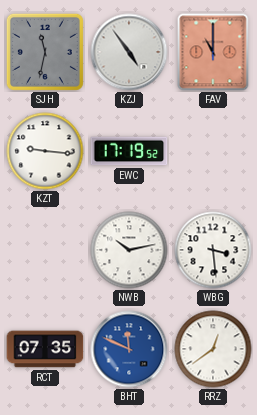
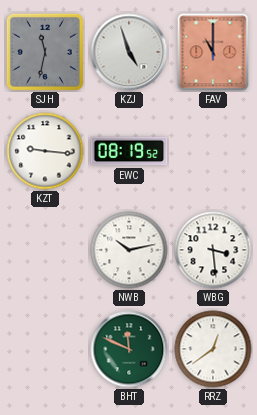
KZJ: 4:54 -> 4:57 (129, 52)
EWC: 17:19 -> 08:19 (129, 151)
RCT: 07:35 -> none (45, 349)
BHT dial: blue -> green (129, 349)
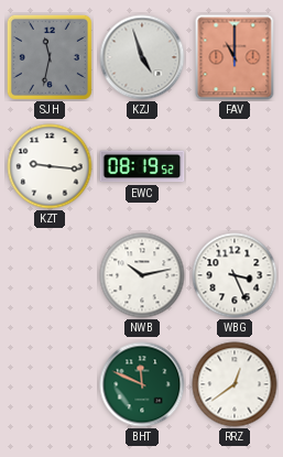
WBG: 3:29 -> 3:26 (235, 275)
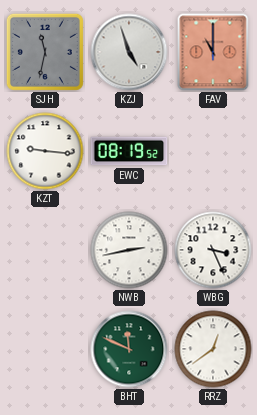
NWB: 10:13 -> 2:43 (129, 250)
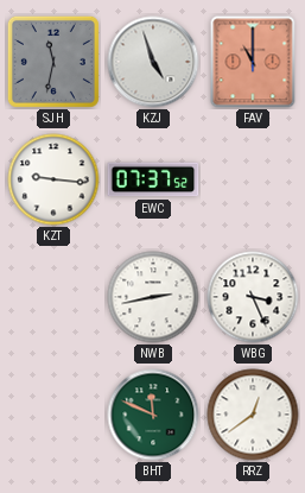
EWC: 08:19 -> 07:37 (153, 179)
